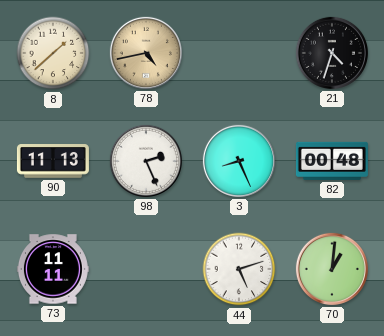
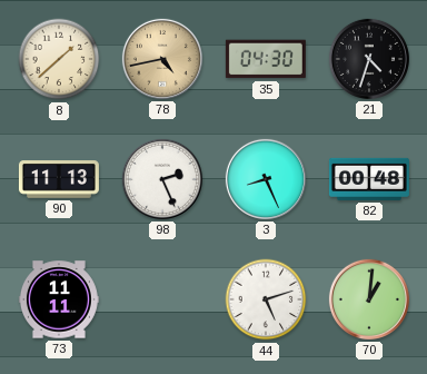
35: none -> 04:30 (266, 59)
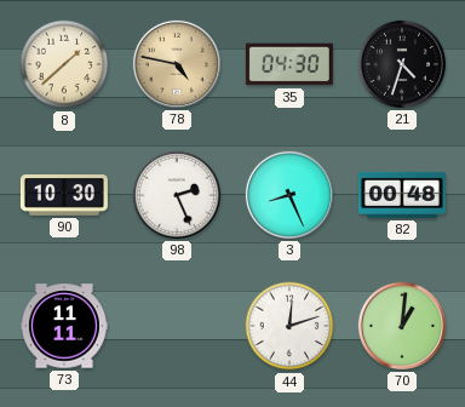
78: 4:43 -> 4:47 (177, 64)
90: 11:13 -> 10:30 (64, 195)
44: 5:12 -> 12:12 (289, 326)
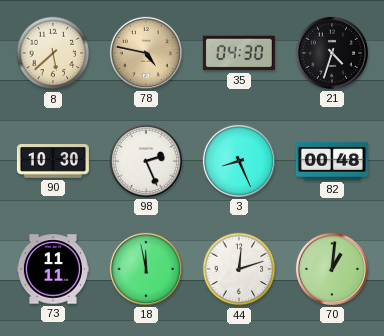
8: 1:38 -> 5:38 (53, 53)
18: none -> 11:58 (146, 269)
